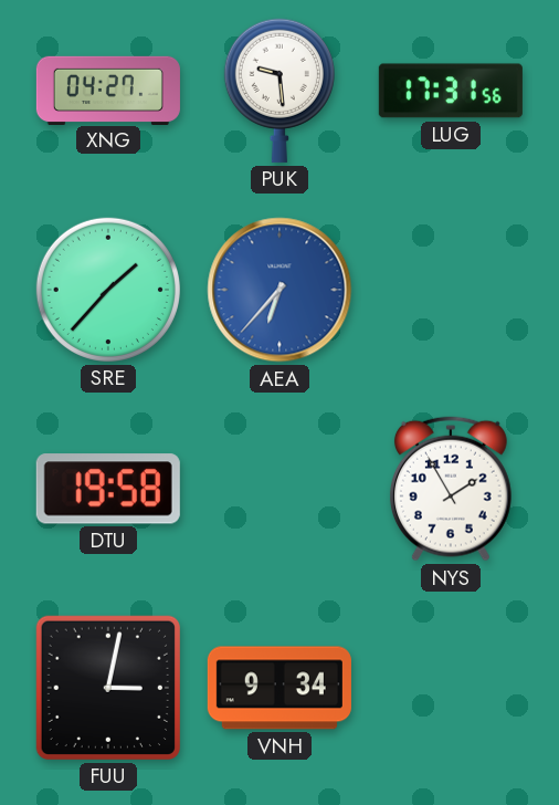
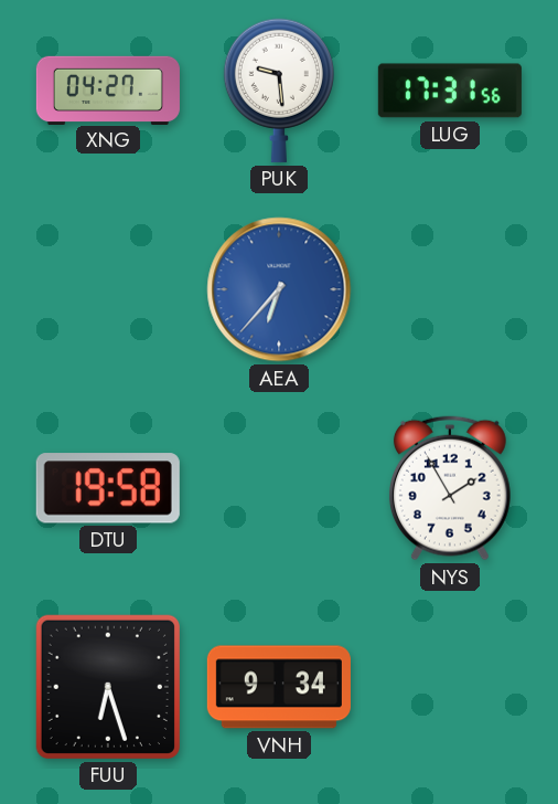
SRE: 1:37 -> none (108, 290)
FUU: 3:02 -> 6:27 (108, 687)
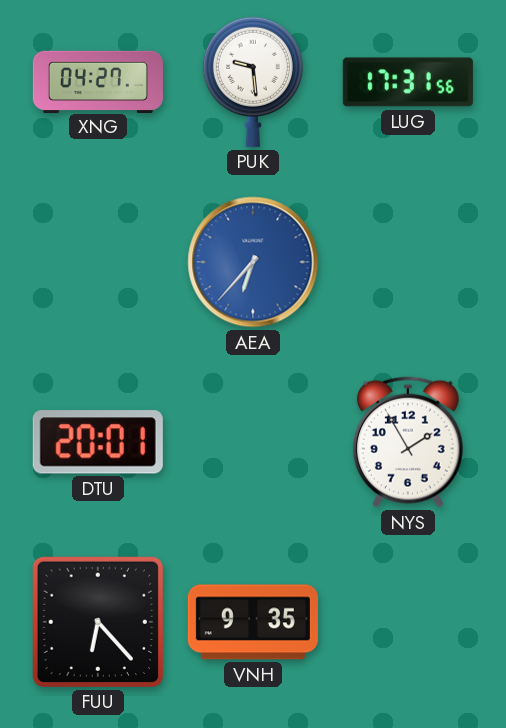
DTU: 19:58 -> 20:01 (98, 442)
FUU: 6:27 -> 6:23 (98, 622)
VNH: 9:34 -> 9:35 (253, 622)
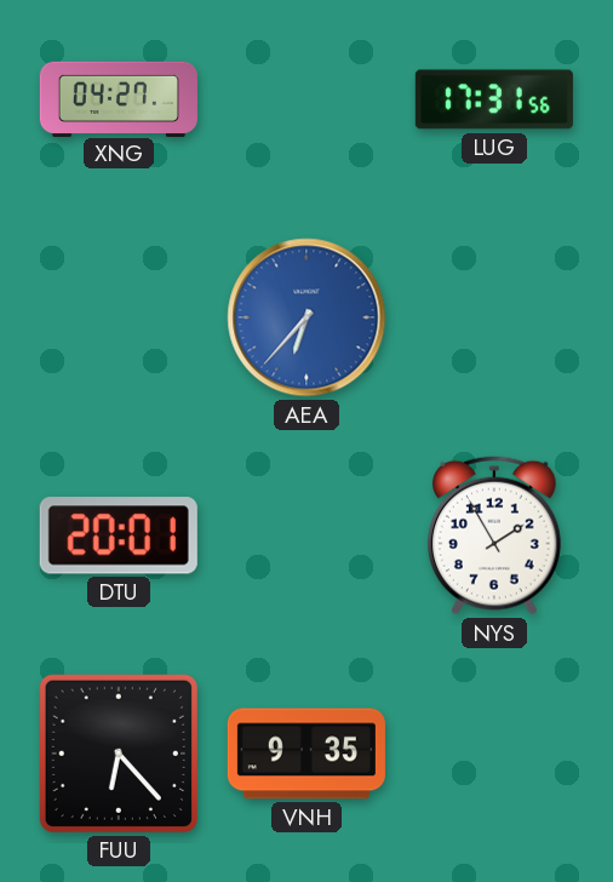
PUK: 9:29 -> none (253, 82)
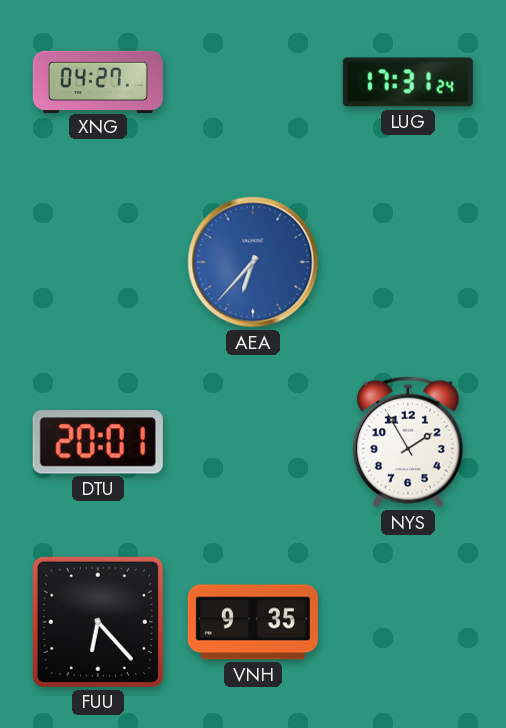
LUG: 17:31:56 -> 17:31:24 (408, 82)
